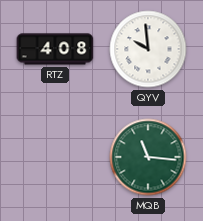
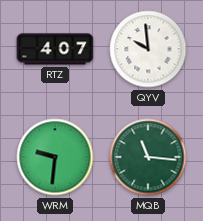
RTZ: 4:08 -> 4:07 (55, 49)
WRM: none -> 9:31 (55, 157)
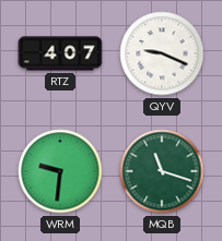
QYV: 9:59 -> 9:19 (162, 53)
MQB: 11:16 -> 11:18 (162, 171)
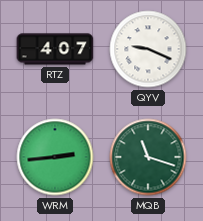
WRM: 9:31 -> 2:44 (55, 157)
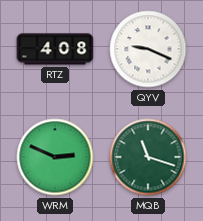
RTZ: 4:07 -> 4:08 (55, 49)
WRM: 2:44 -> 2:49 (55, 157)
